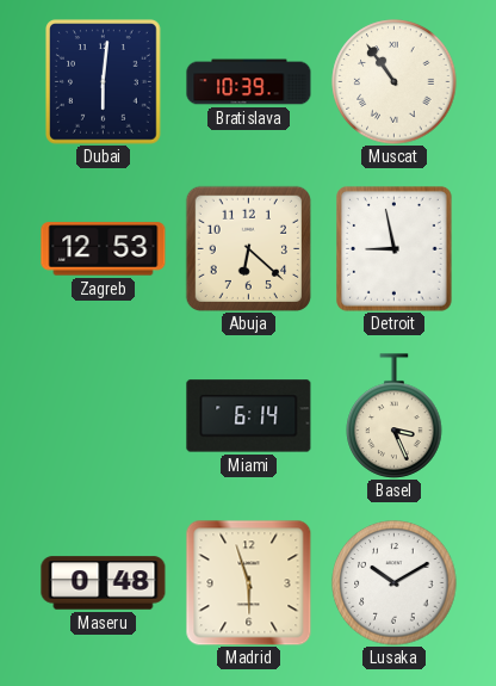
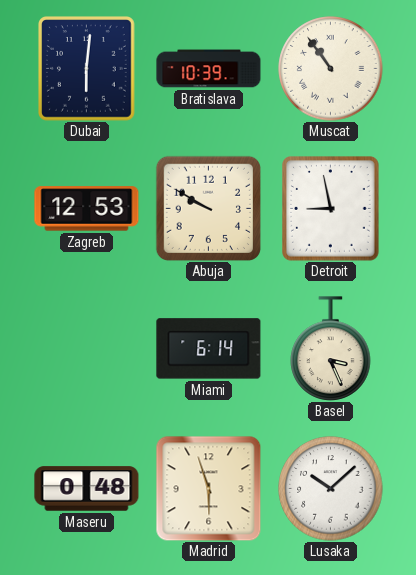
Abuja: 6:22 -> 9:50 (208, 208)
Lusaka: 10:10 -> 10:08 (331, 489)
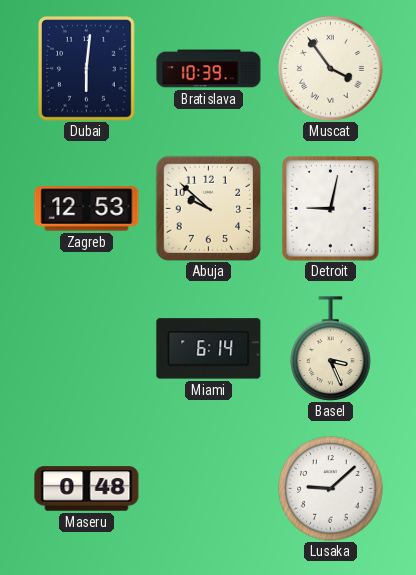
Muscat: 10:54 -> 3:54 (331, 69)
Abuja: 9:50 -> 9:52 (208, 208)
Detroit: 8:58 -> 9:02 (331, 209)
Madrid: 5:57 -> none (208, 488)
Lusaka: 10:08 -> 9:08 (331, 489)
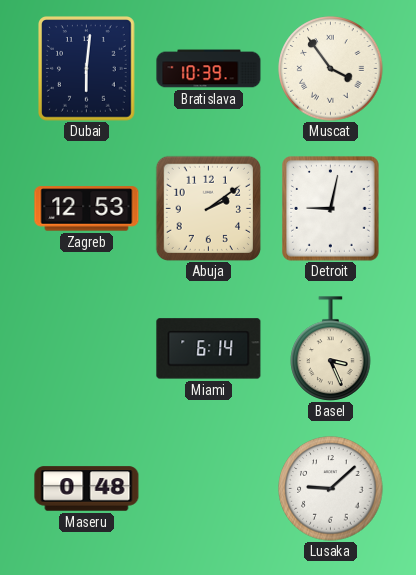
Abuja: 9:52 -> 2:09 (208, 208)
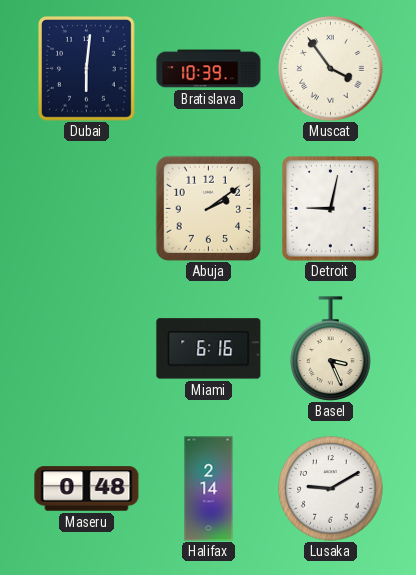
Zagreb: 12:53 -> none (87, 209)
Miami: 6:14 -> 6:16 (209, 349)
Halifax: none -> 2:14 (209, 489)
Lusaka: 9:08 -> 9:10 (331, 489)
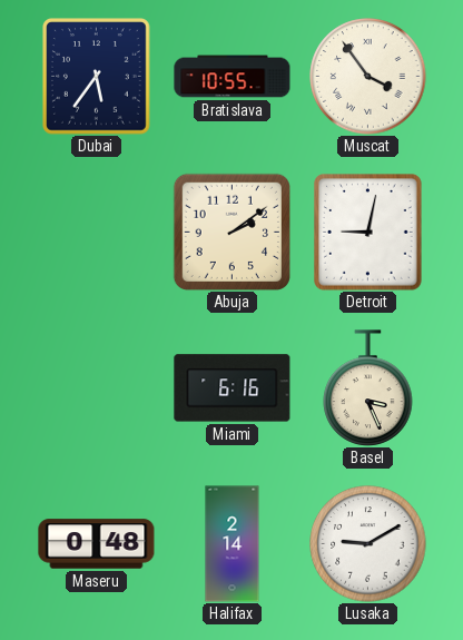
Dubai: 6:01 -> 5:36 (97, 77)
Bratislava: 10:39 -> 10:55 (233, 77)
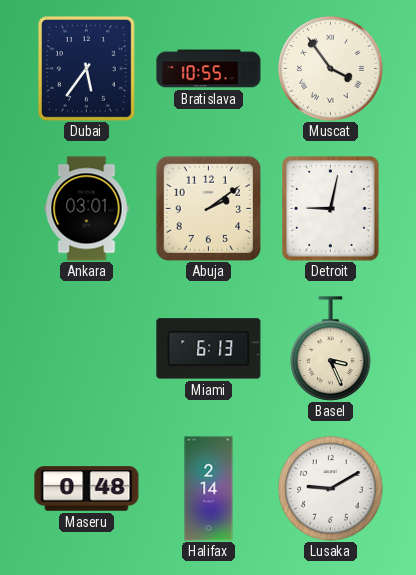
Ankara: none -> 03:01 (87, 209)
Miami: 6:16 -> 6:13 (209, 349)
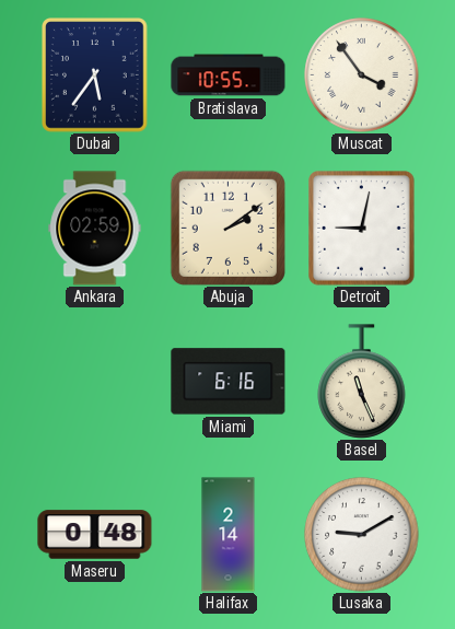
Ankara: 03:01 -> 02:59 (95, 229)
Miami: 6:13 -> 6:16 (229, 382)
Basel: 3:26 -> 11:26 (362, 382)
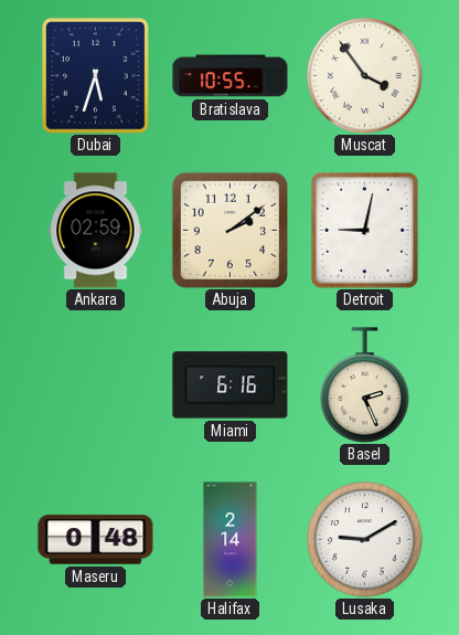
Dubai: 5:36 -> 5:33 (96, 76)
Basel: 11:26 -> 2:26 (365, 385)
